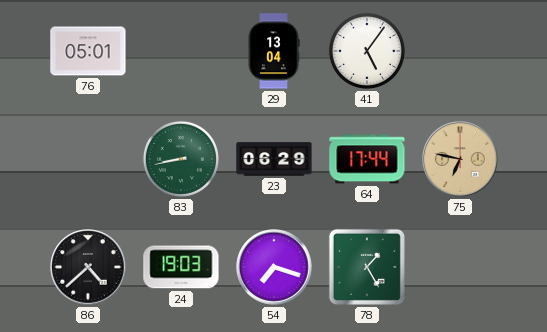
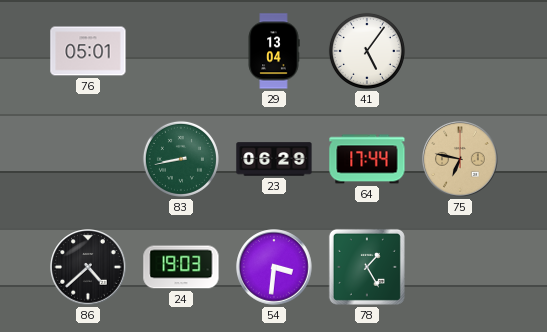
54: 7:18 -> 3:31 (274, 267)
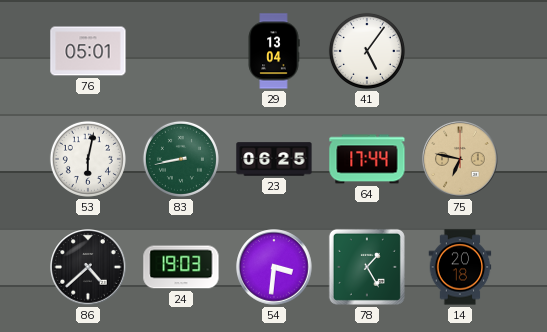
53: none -> 6:02 (88, 159)
23: 06:29 -> 06:25 (274, 159)
14: none -> 20:18 (460, 267)
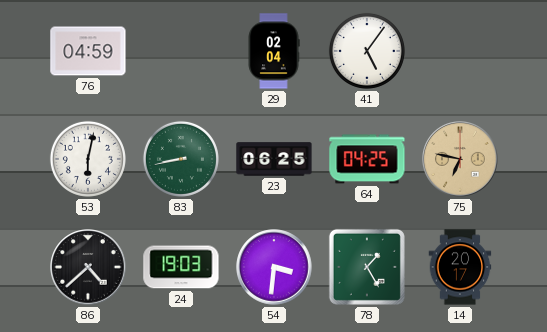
76: 05:01 -> 04:59 (88, 51)
29: 13:04 -> 02:04 (274, 51)
64: 17:44 -> 04:25 (367, 159)
14: 20:18 -> 20:17 (460, 267)
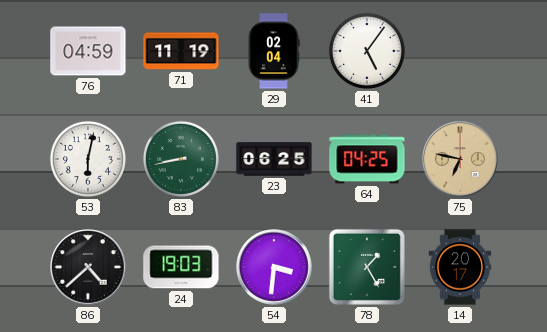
71: none -> 11:19 (181, 51)
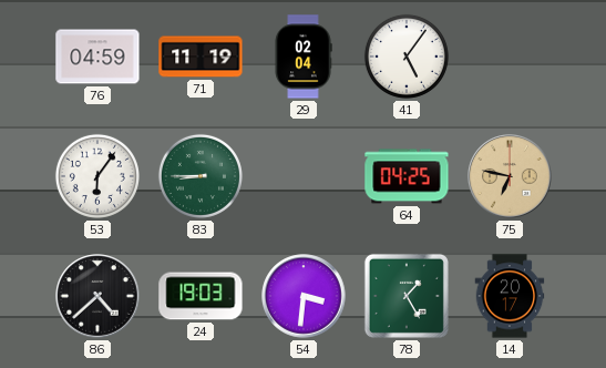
53: 6:02 -> 6:06 (97, 176)
83: 8:43 -> 8:45 (201, 176)
23: 06:25 -> none (274, 159)
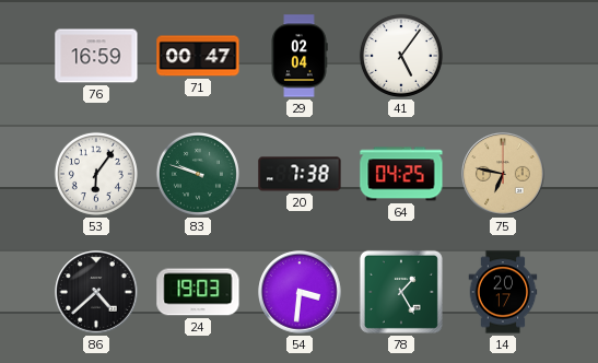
76: 04:59 -> 16:59 (96, 56)
71: 11:19 -> 00:47 (198, 56)
83: 8:45 -> 9:48 (198, 174)
20: none -> 7:38 (300, 174)
